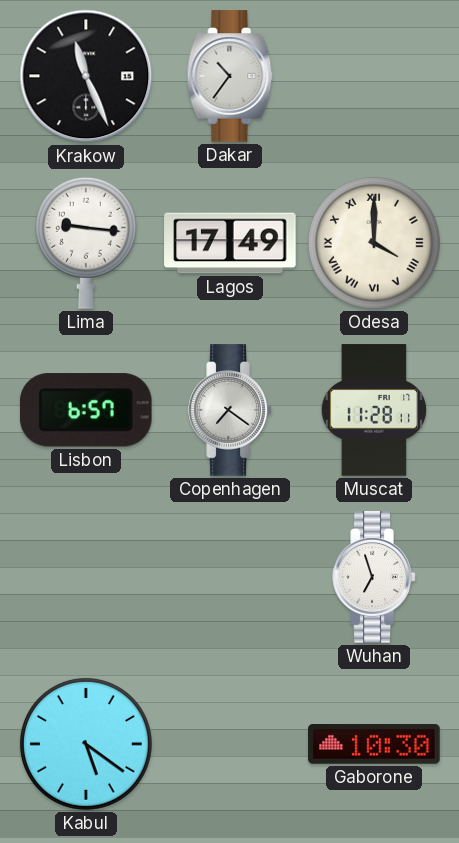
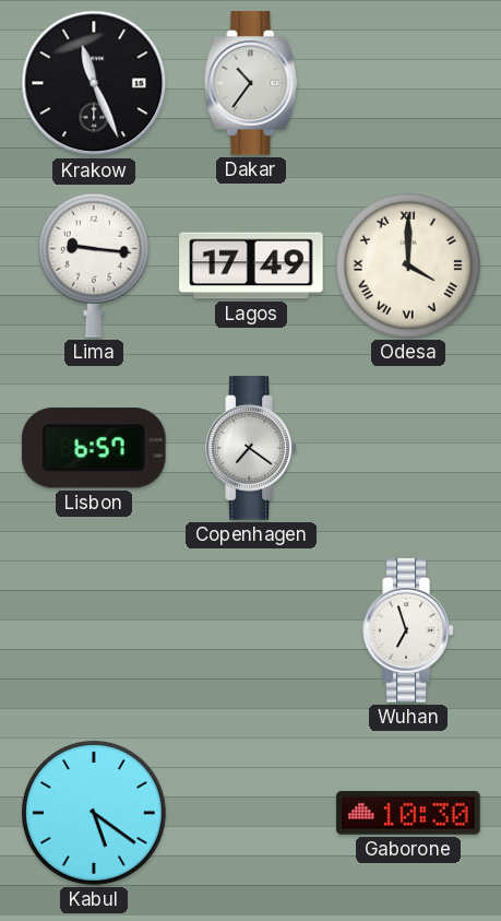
Muscat: 11:28 -> none (374, 410)
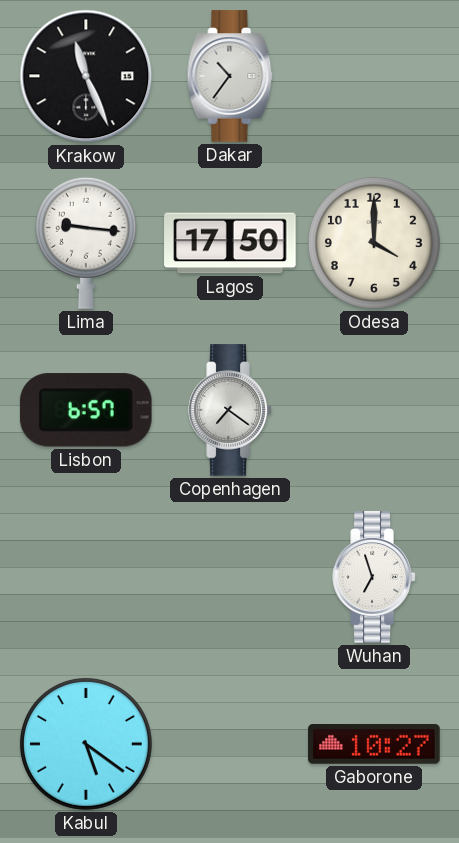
Lagos: 17:49 -> 17:50 (230, 243)
Odesa numerals: Roman -> Arabic (374, 243)
Gaborone: 10:30 -> 10:27 (374, 744)
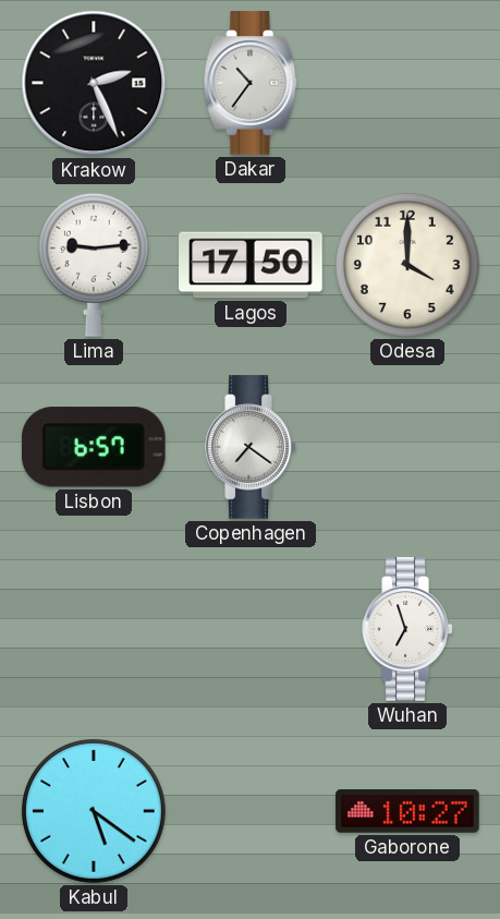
Krakow: 11:26 -> 2:26 (94, 83)
Lima: 9:16 -> 9:14 (94, 265)
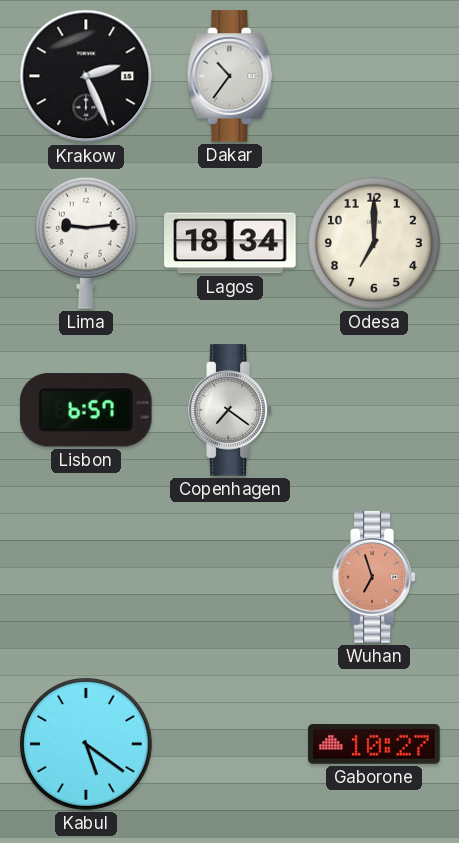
Lagos: 17:50 -> 18:34 (230, 243)
Odesa: 4:00 -> 7:00 (374, 243)
Wuhan dial: white -> salmon (374, 577)
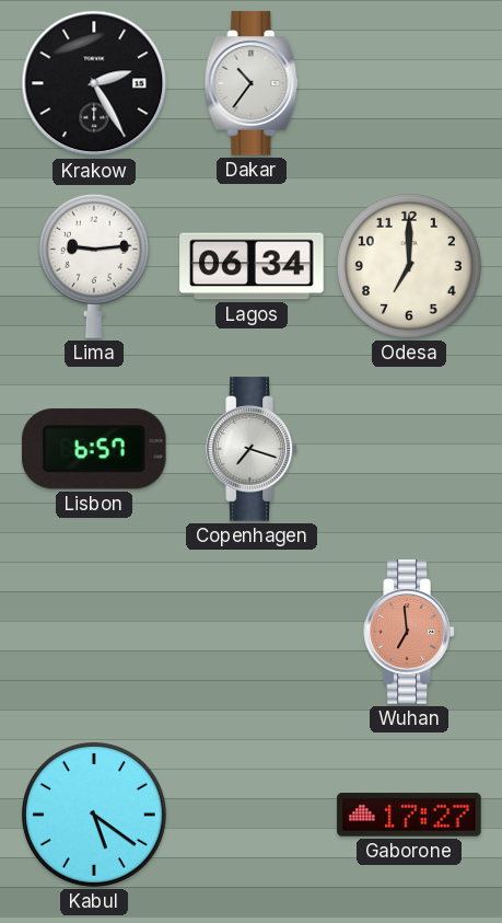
Krakow: 2:26 -> 2:25 (94, 83)
Lagos: 18:34 -> 06:34 (252, 266)
Copenhagen: 7:21 -> 7:18 (252, 449)
Wuhan: 6:57 -> 6:59 (409, 632)
Gaborone: 10:27 -> 17:27 (409, 815)
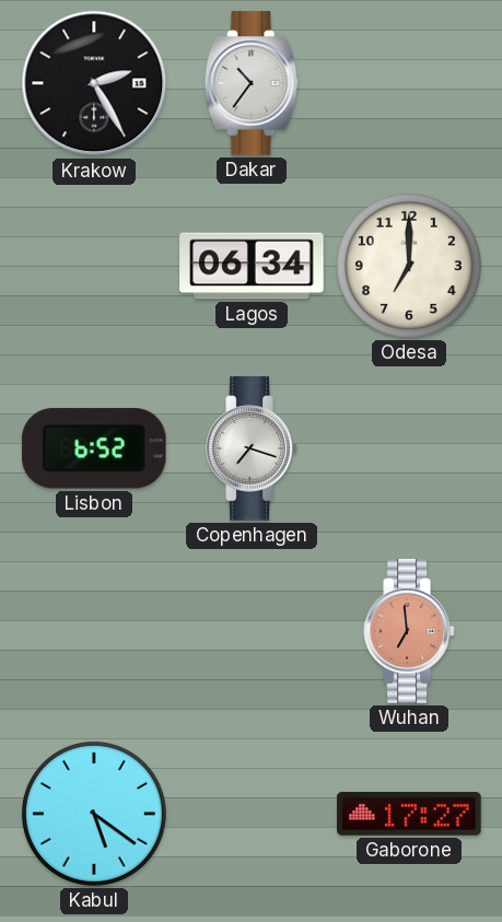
Lima: 9:14 -> none (94, 266)
Lisbon: 6:57 -> 6:52 (94, 448)
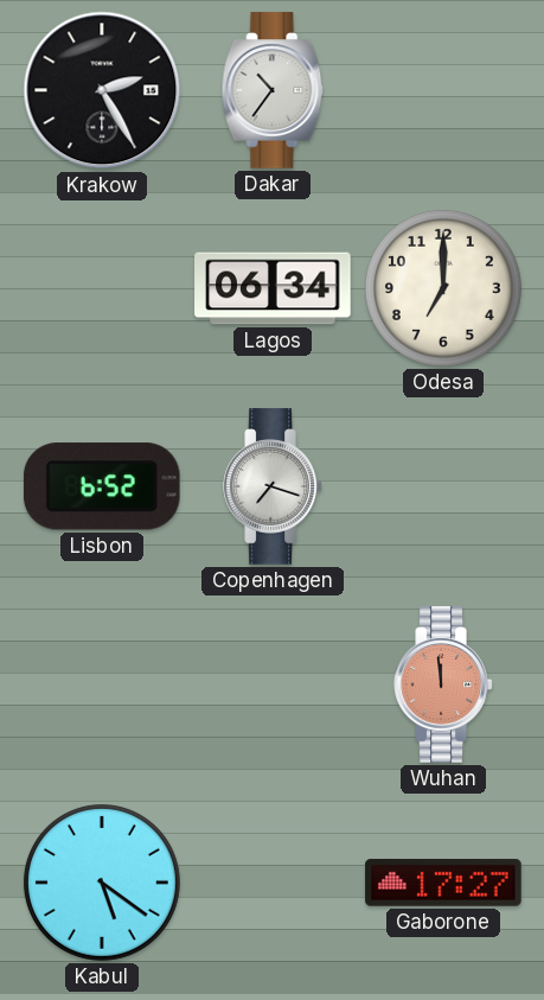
Wuhan: 6:59 -> 11:59 (443, 684)
